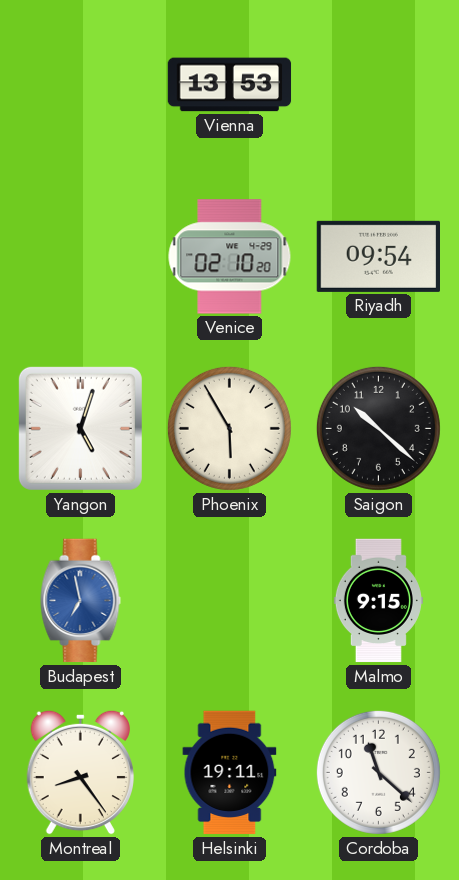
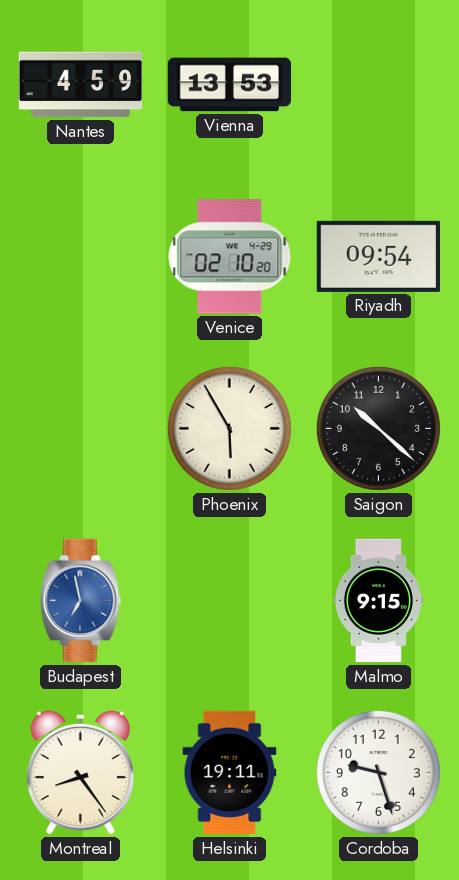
Nantes: none -> 4:59 (81, 85)
Yangon: 5:03 -> none (80, 428)
Cordoba: 11:22 -> 9:27 (378, 772)
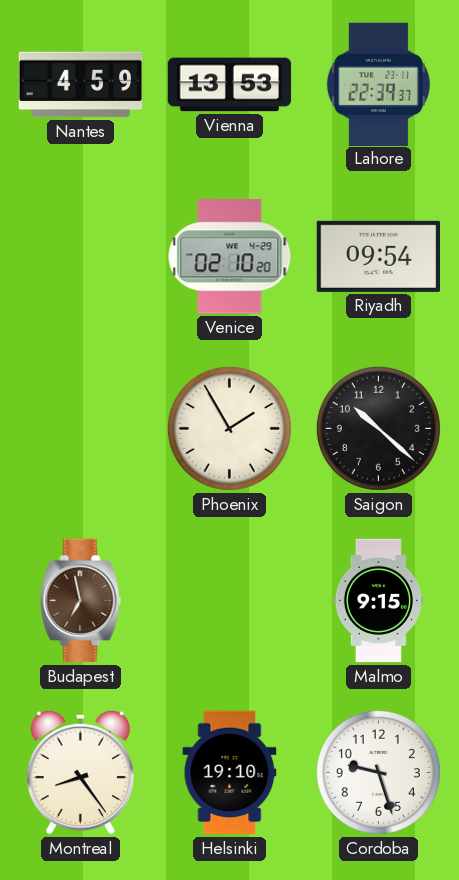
Lahore: none -> 22:39 (378, 84)
Phoenix: 5:55 -> 1:55 (229, 428)
Budapest dial: blue -> brown (81, 601)
Helsinki: 19:11 -> 19:10 (230, 773)
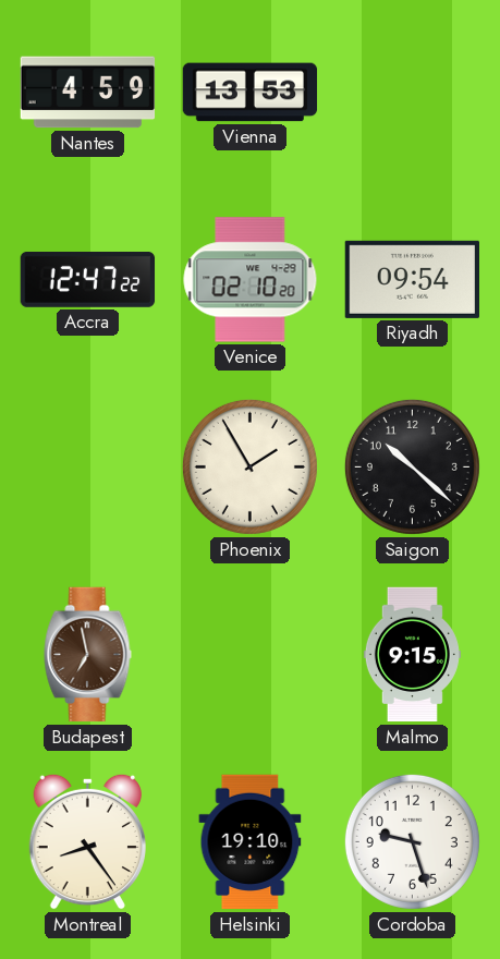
Lahore: 22:39 -> none (378, 84)
Accra: none -> 12:47 (88, 279)
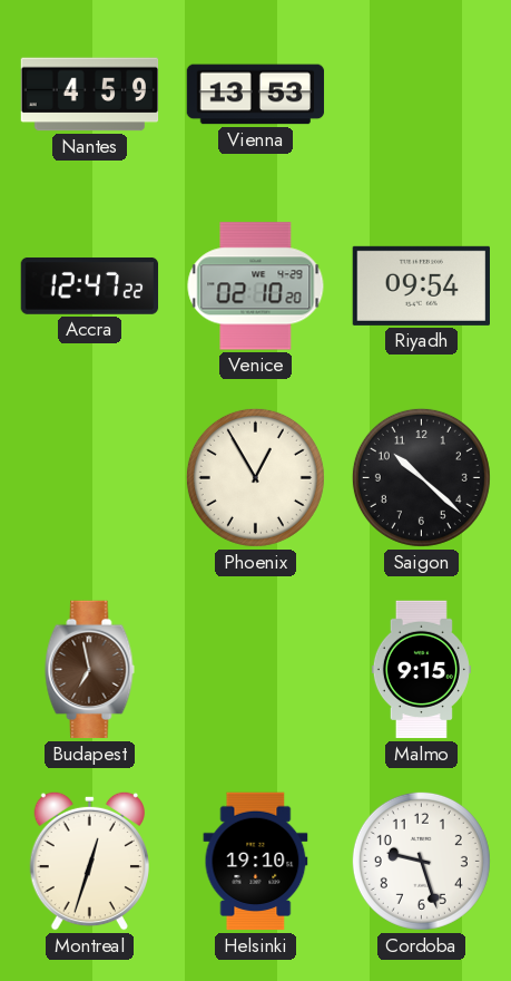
Phoenix: 1:55 -> 12:55 (255, 477)
Montreal: 8:24 -> 12:33 (89, 861)
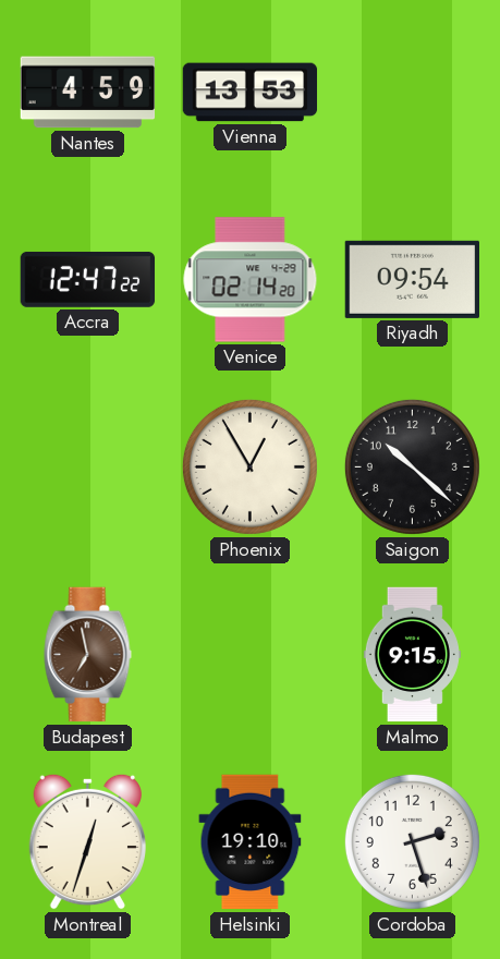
Venice: 02:10 -> 02:14 (251, 280)
Cordoba: 9:27 -> 2:27 (412, 841)
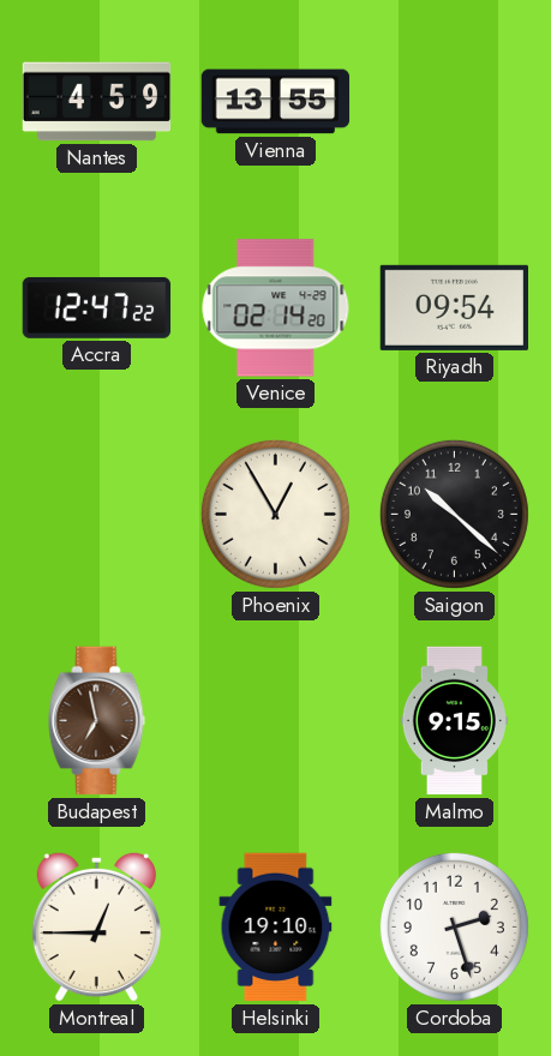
Vienna: 13:53 -> 13:55 (276, 102)
Montreal: 12:33 -> 12:45 (96, 926)
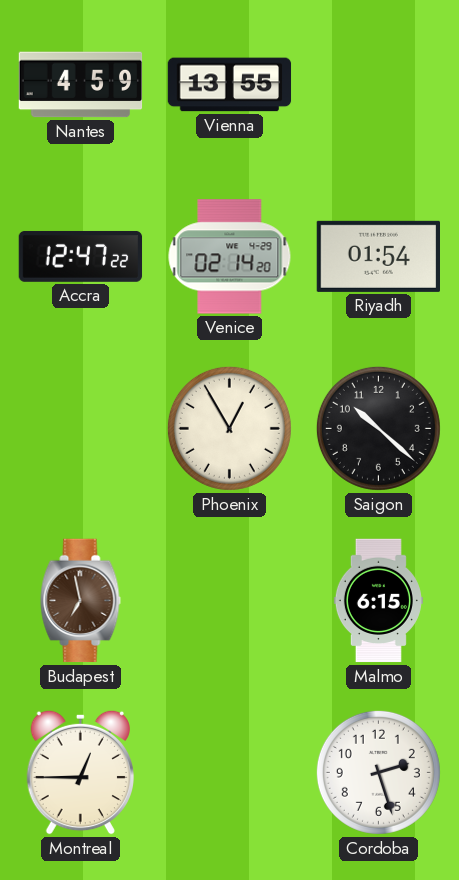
Riyadh: 09:54 -> 01:54 (378, 256)
Malmo: 9:15 -> 6:15 (378, 601)
Helsinki: 19:10 -> none (276, 928)
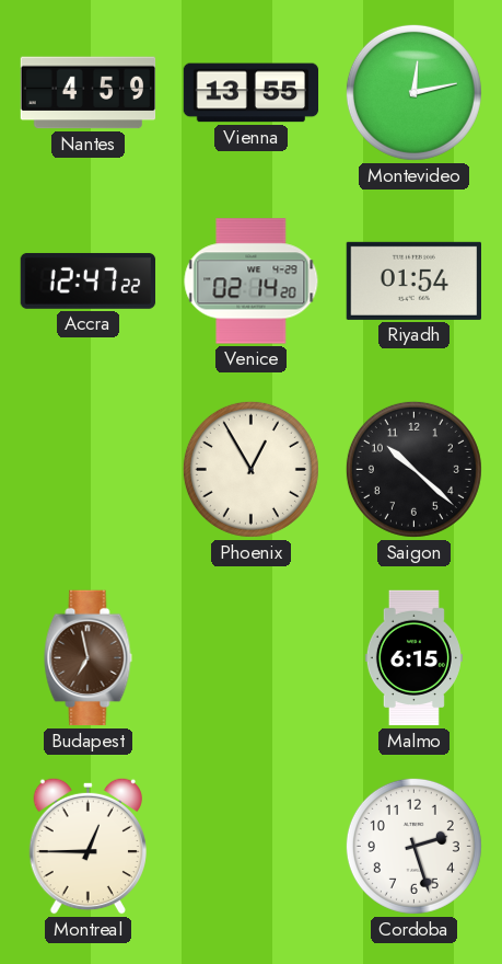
Montevideo: none -> 12:13 (413, 92)
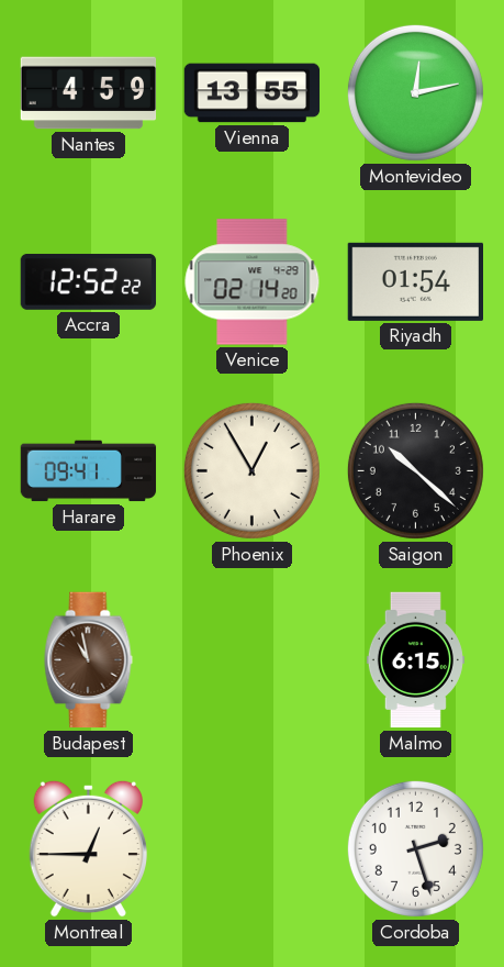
Accra: 12:47 -> 12:52 (89, 281)
Harare: none -> 09:41 (89, 471)
Budapest: 6:58 -> 10:58 (89, 660)
